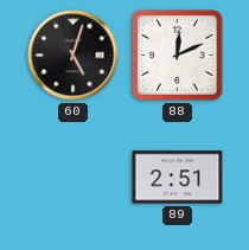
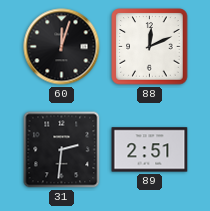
60: 5:03 -> 12:03 (62, 47)
31: none -> 2:31 (62, 150)
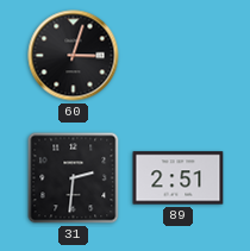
60: 12:03 -> 3:03 (74, 56)
88: 12:11 -> none (150, 47)
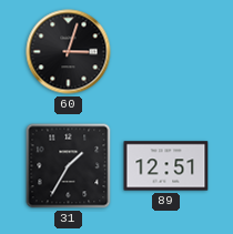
31: 2:31 -> 1:35 (69, 166)
89: 2:51 -> 12:51 (166, 166)
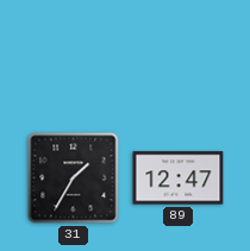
60: 3:03 -> none (69, 52)
89: 12:51 -> 12:47 (179, 178)
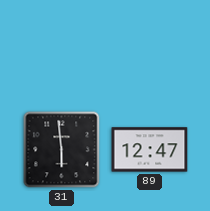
31: 1:35 -> 5:59 (62, 150)
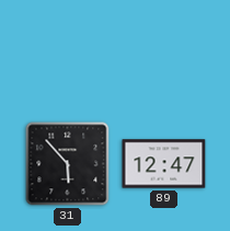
31: 5:59 -> 5:53 (68, 164)
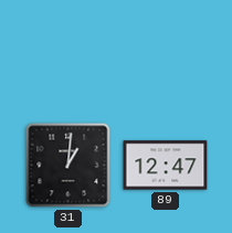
31: 5:53 -> 1:01 (68, 166)
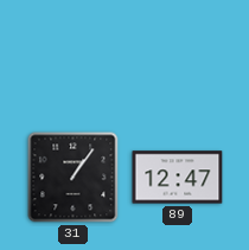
31: 1:01 -> 1:06 (74, 178)
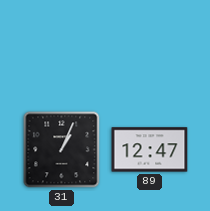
31: 1:06 -> 1:04 (62, 150)
